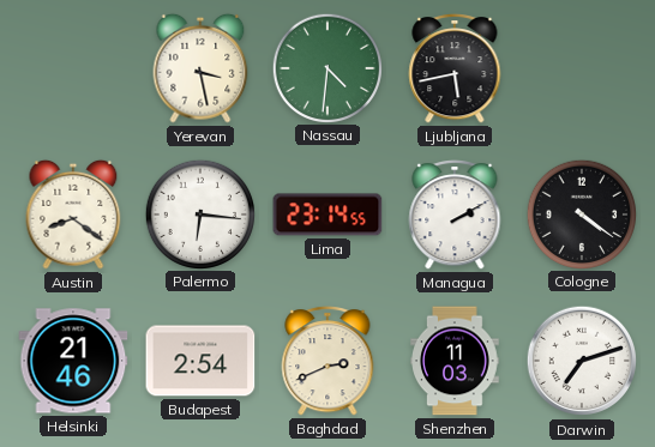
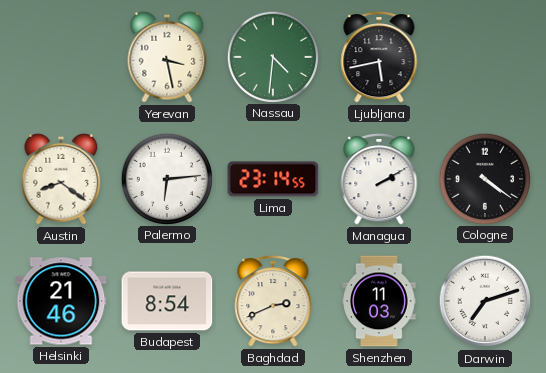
Palermo: 6:16 -> 6:14 (166, 178)
Budapest: 2:54 -> 8:54 (167, 301)
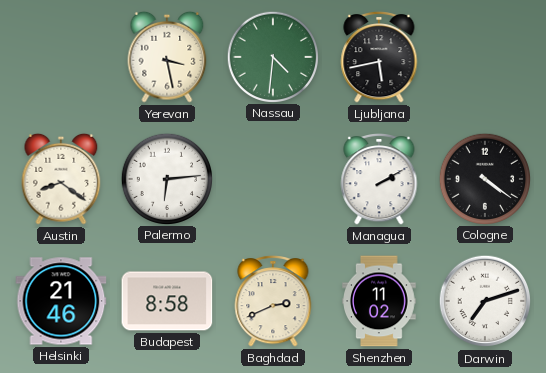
Lima: 23:14 -> none (273, 179)
Budapest: 8:54 -> 8:58 (167, 301)
Shenzhen: 11:03 -> 11:02 (379, 301)
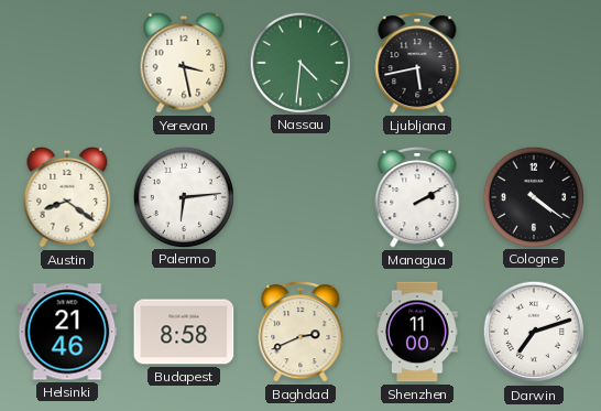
Shenzhen: 11:02 -> 11:00 (417, 332)
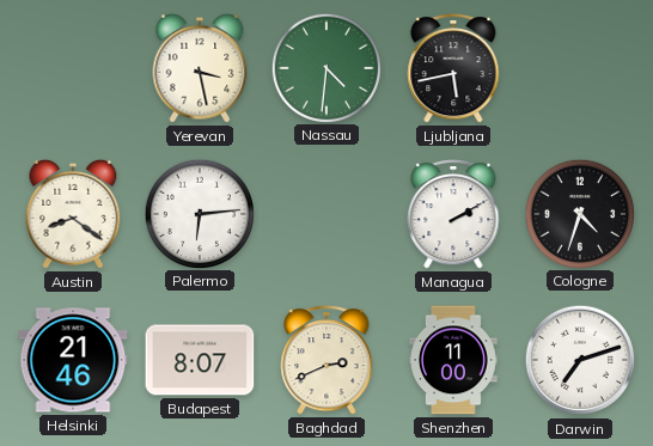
Cologne: 4:21 -> 4:33 (579, 213)
Budapest: 8:58 -> 8:07 (200, 360)
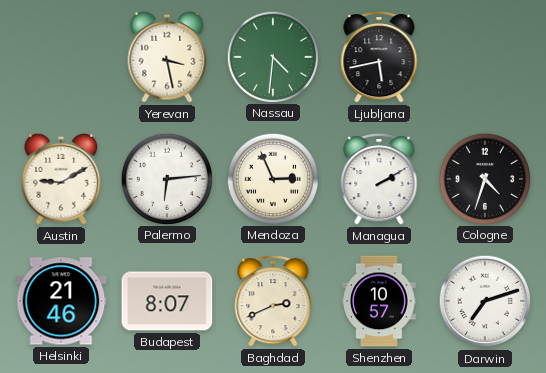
Austin: 8:21 -> 9:10 (61, 179)
Mendoza: none -> 2:56 (272, 178)
Shenzhen: 11:00 -> 10:57 (379, 301)
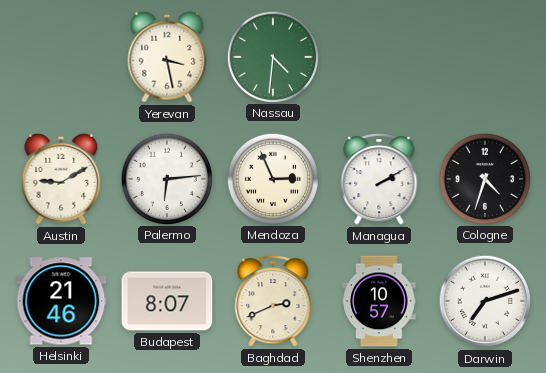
Ljubljana: 5:43 -> none (379, 58)
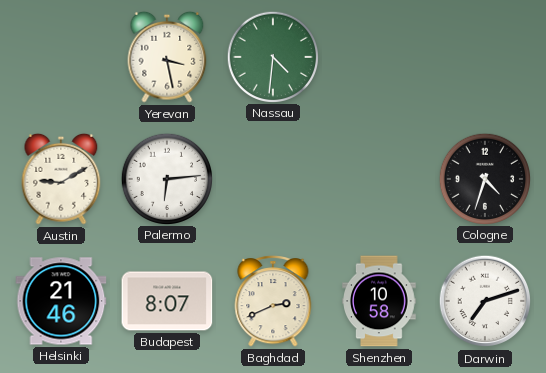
Mendoza: 2:56 -> none (272, 178)
Managua: 2:10 -> none (379, 180)
Shenzhen: 10:57 -> 10:58 (379, 301)
